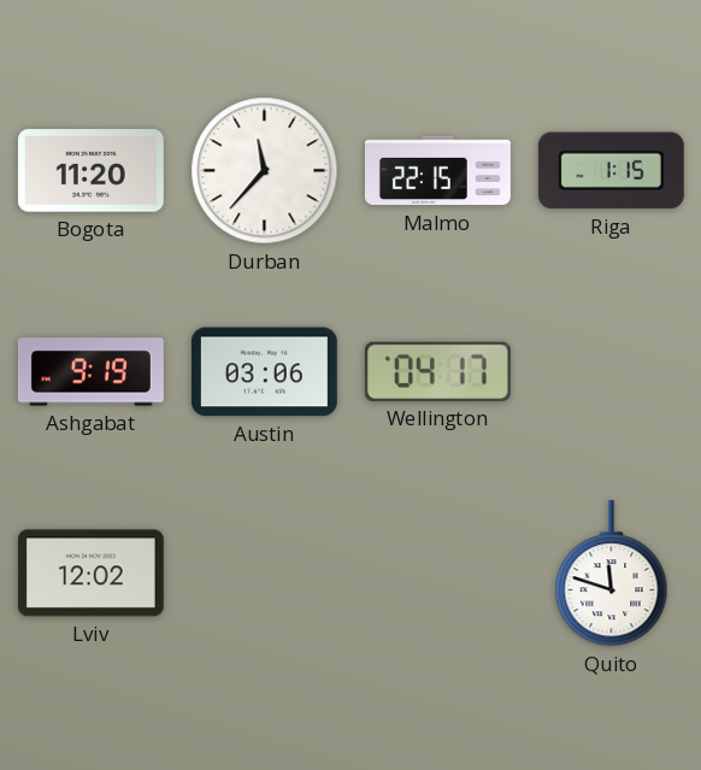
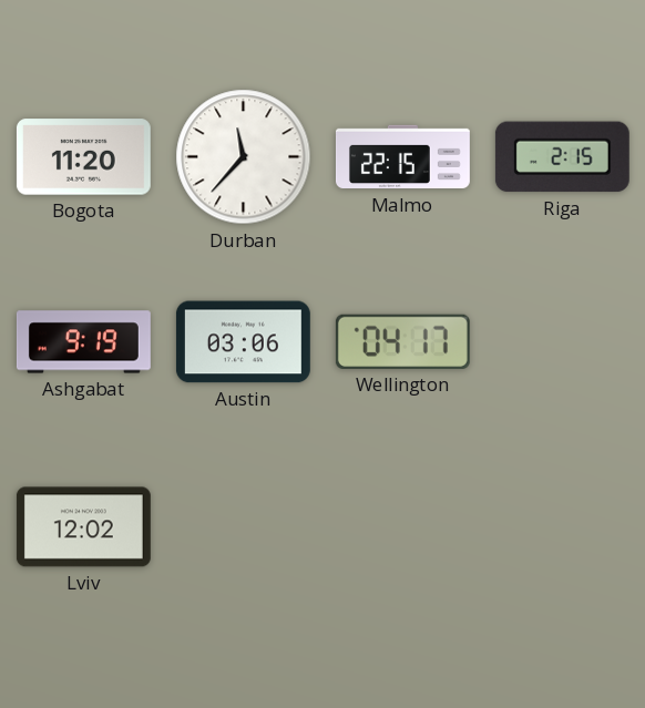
Riga: 1:15 -> 2:15 (562, 157)
Quito: 11:48 -> none (612, 574)
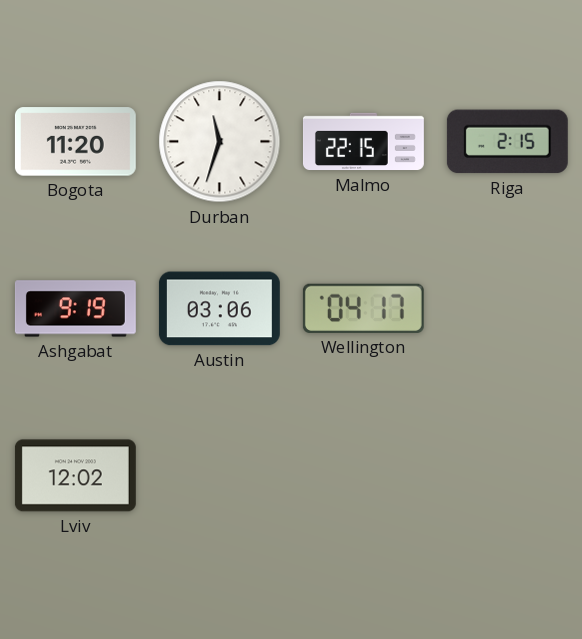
Durban: 11:37 -> 11:33 (220, 142)
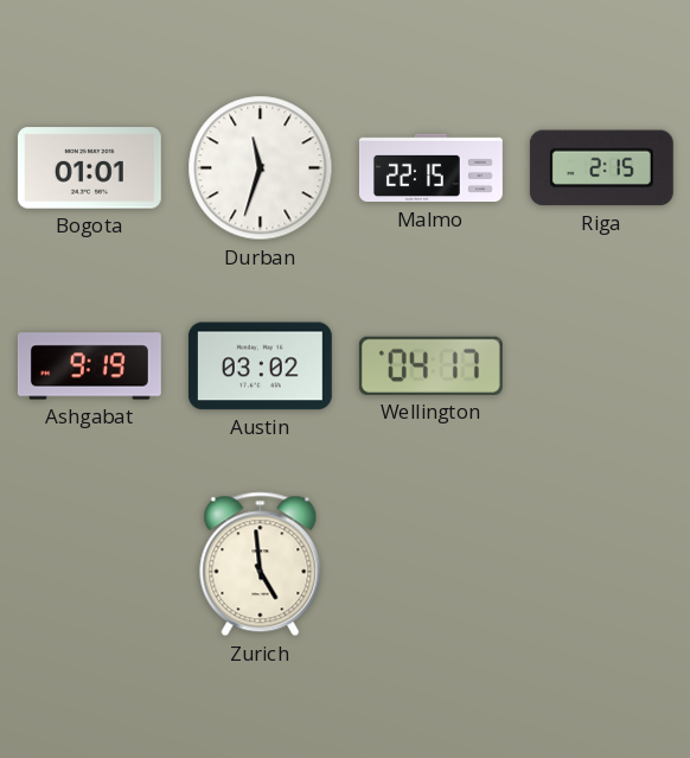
Bogota: 11:20 -> 01:01 (89, 168)
Austin: 03:06 -> 03:02 (260, 367)
Lviv: 12:02 -> none (75, 476)
Zurich: none -> 4:59 (261, 565)
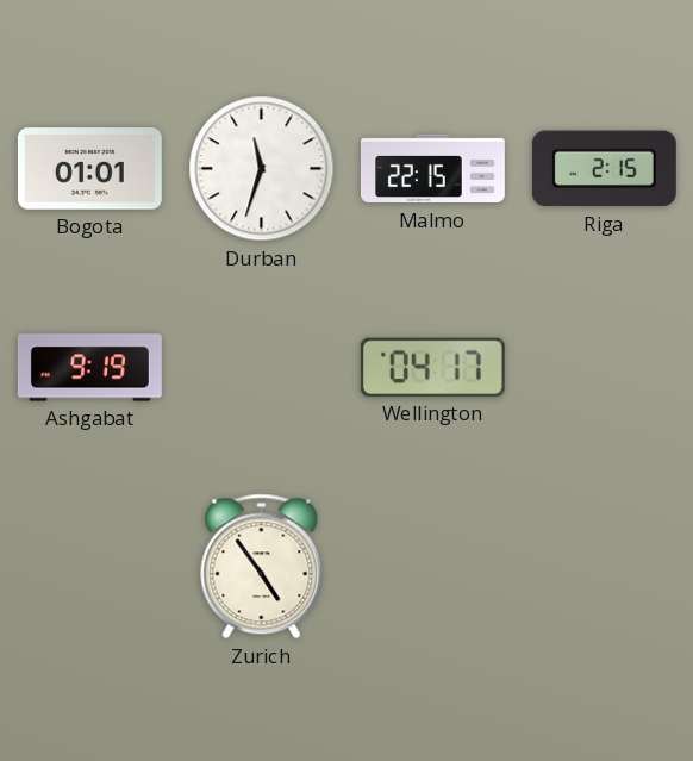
Austin: 03:02 -> none (260, 367)
Zurich: 4:59 -> 4:54 (262, 567)
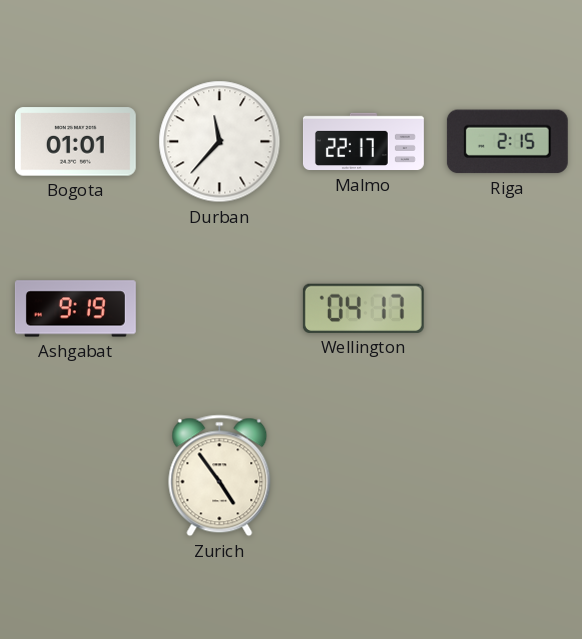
Durban: 11:33 -> 11:37 (220, 142)
Malmo: 22:15 -> 22:17 (363, 142)
